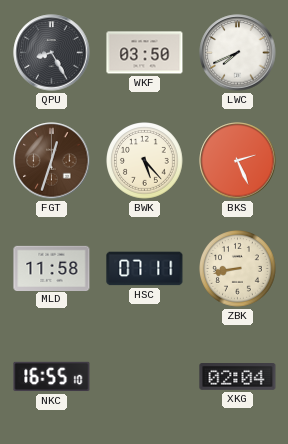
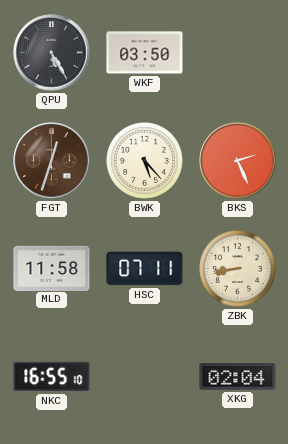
QPU: 8:25 -> 5:25 (52, 53)
LWC: 7:41 -> none (238, 53)
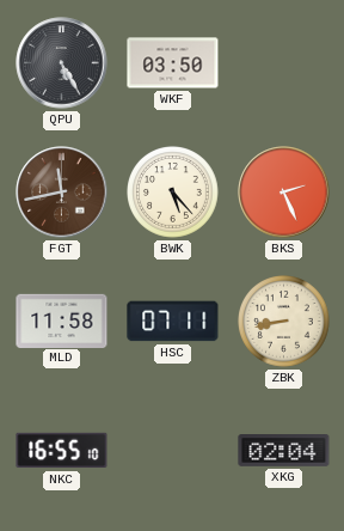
FGT: 12:33 -> 11:43 (62, 193)
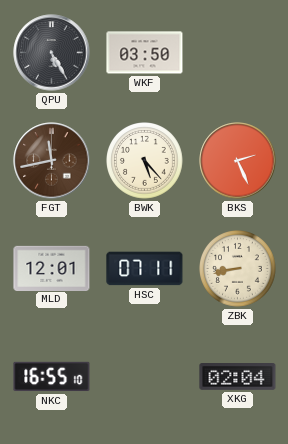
MLD: 11:58 -> 12:01 (52, 268)
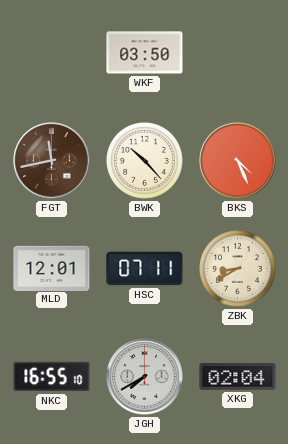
QPU: 5:25 -> none (52, 53)
BWK: 5:23 -> 10:23 (145, 161)
BKS: 2:26 -> 4:26 (238, 161)
ZBK: 8:43 -> 8:40 (238, 269)
JGH: none -> 7:40 (145, 377)
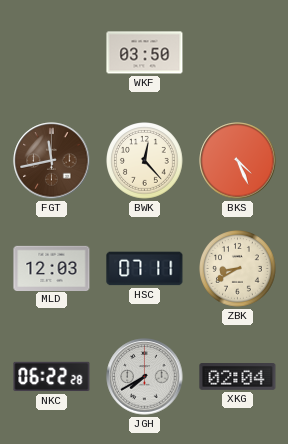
BWK: 10:23 -> 12:23 (145, 161)
MLD: 12:01 -> 12:03 (52, 268)
NKC: 16:55 -> 06:22 (52, 377)
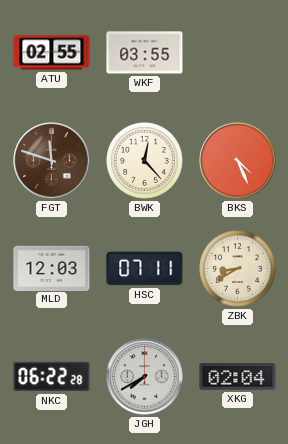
ATU: none -> 02:55 (52, 53)
WKF: 03:50 -> 03:55 (145, 53)
FGT: 11:43 -> 11:48 (52, 161)
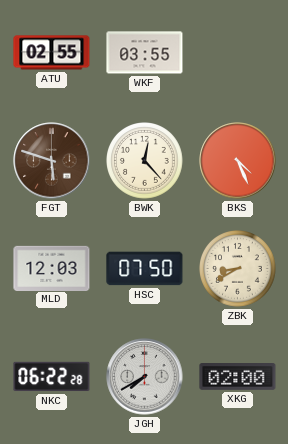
FGT: 11:48 -> 5:48 (52, 161)
HSC: 07:11 -> 07:50 (145, 269)
XKG: 02:04 -> 02:00 (238, 377)
